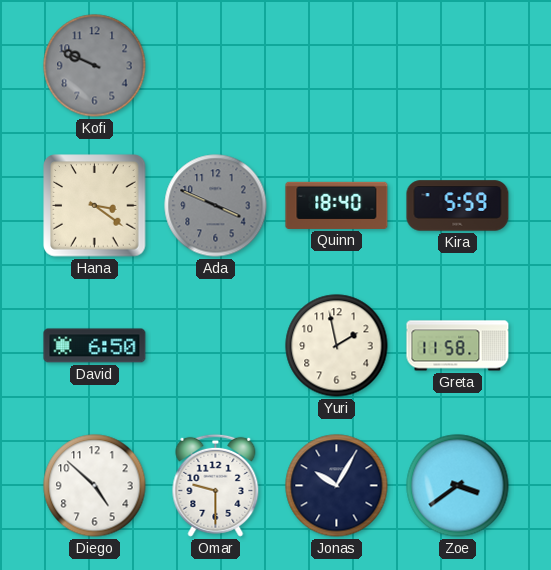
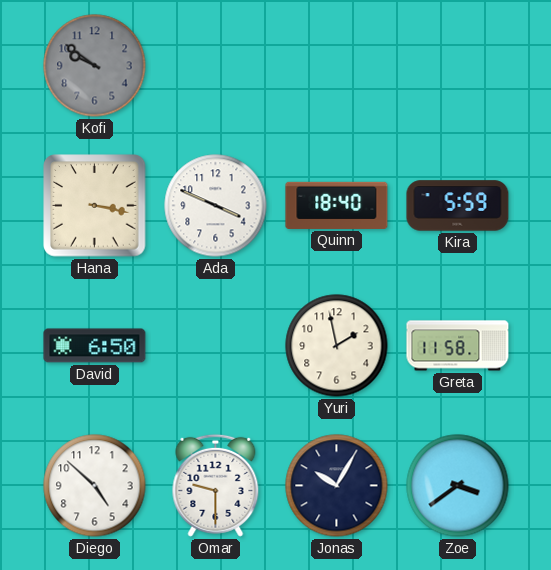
Kofi: 9:49 -> 9:51 (95, 66)
Hana: 3:21 -> 3:17 (95, 206)
Ada dial: grey -> white (216, 206)
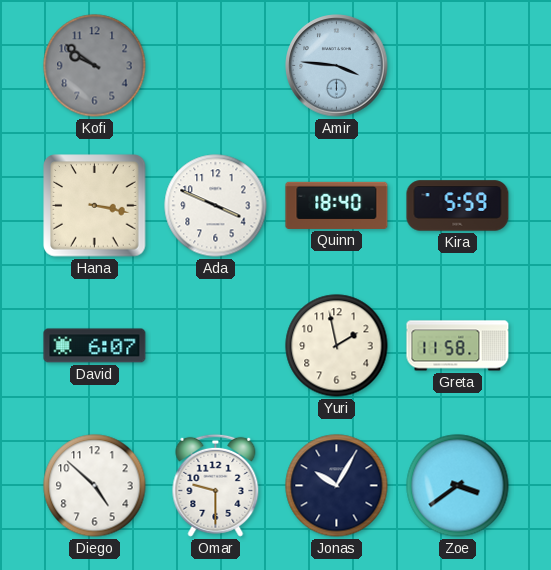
Amir: none -> 3:46 (337, 66)
David: 6:50 -> 6:07 (95, 346)
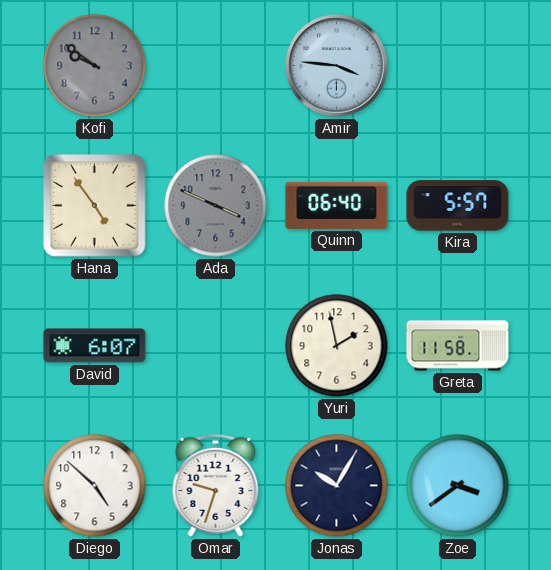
Hana: 3:17 -> 4:54 (95, 206)
Ada dial: white -> grey (216, 206)
Quinn: 18:40 -> 06:40 (337, 205)
Kira: 5:59 -> 5:57 (458, 206)
Omar: 9:30 -> 9:33 (216, 485)
